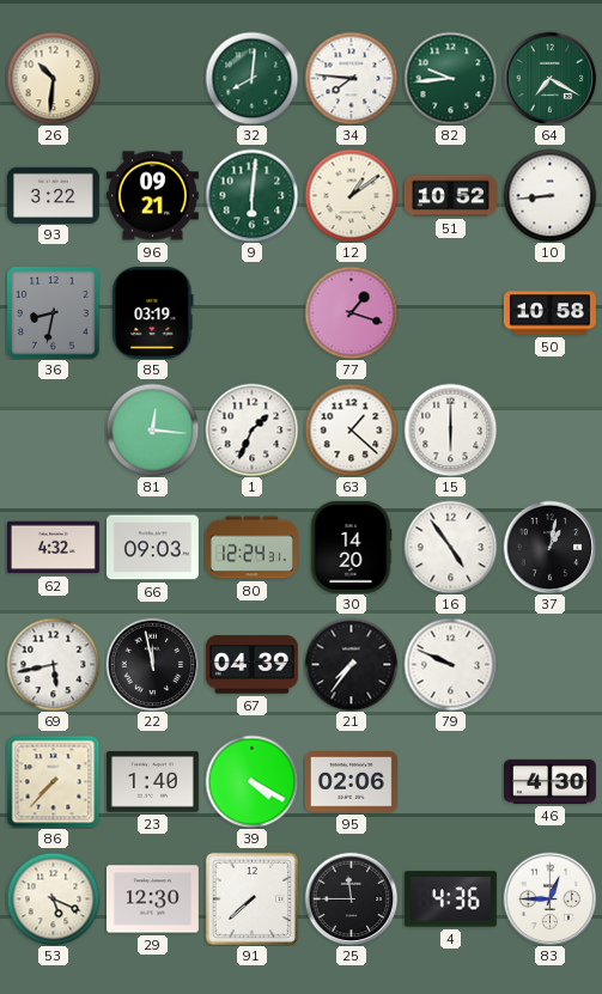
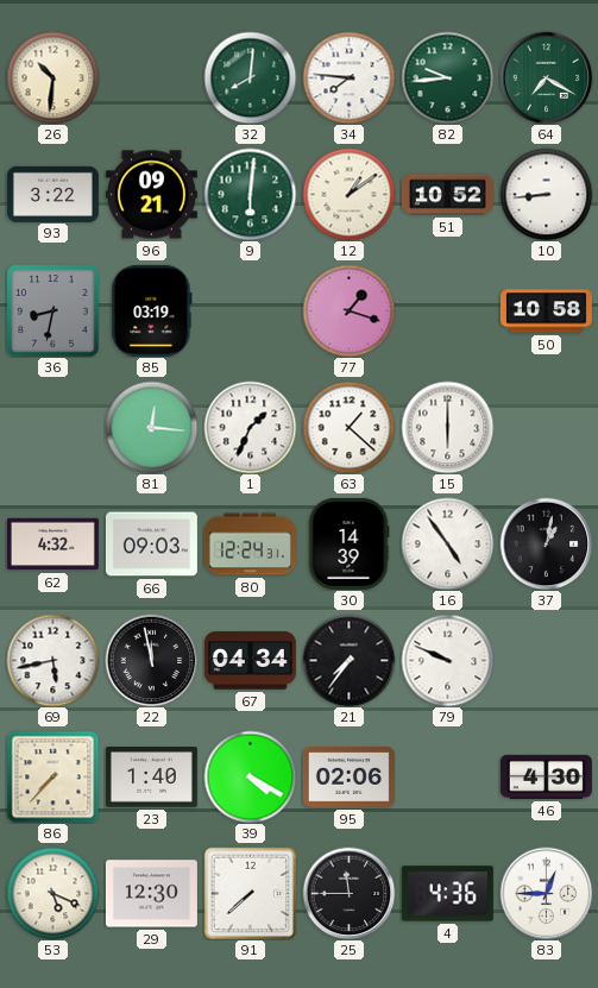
30: 14:20 -> 14:39 (348, 543)
67: 04:39 -> 04:34 (250, 661)
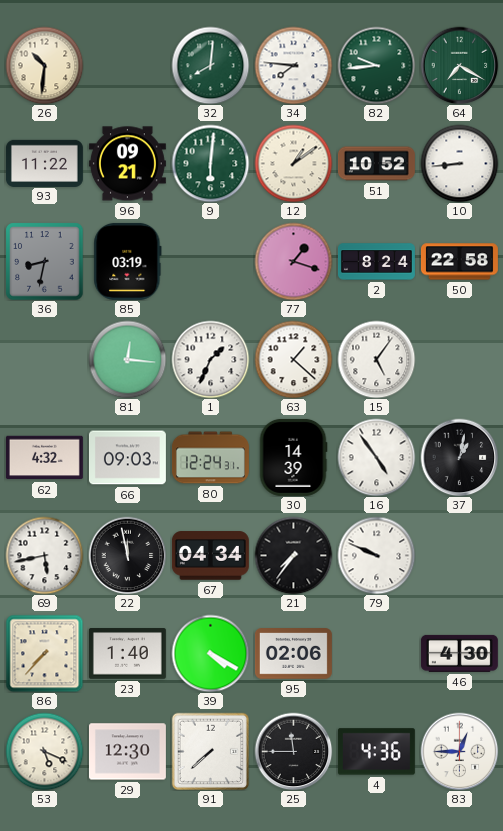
93: 3:22 -> 11:22 (44, 163)
2: none -> 8:24 (376, 262)
50: 10:58 -> 22:58 (459, 262)
15: 6:00 -> 5:06 (376, 359)
